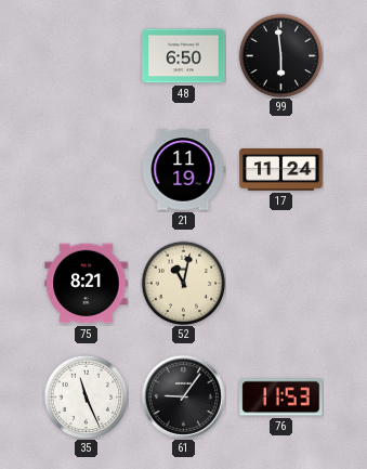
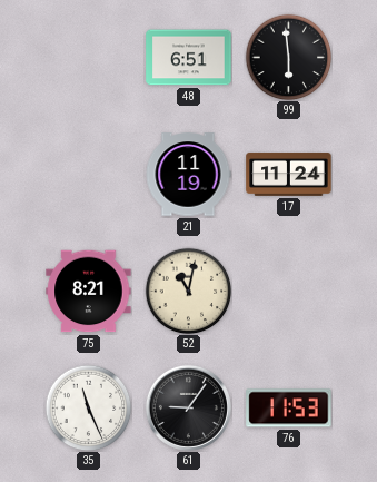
48: 6:50 -> 6:51 (189, 58)
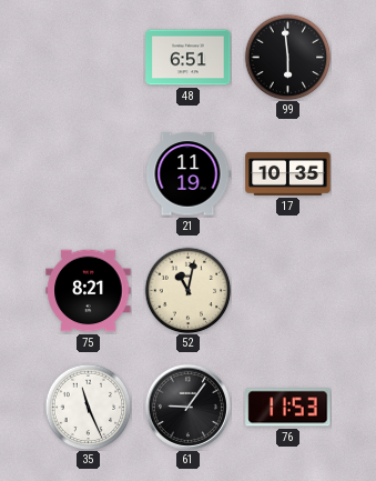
17: 11:24 -> 10:35 (288, 173)
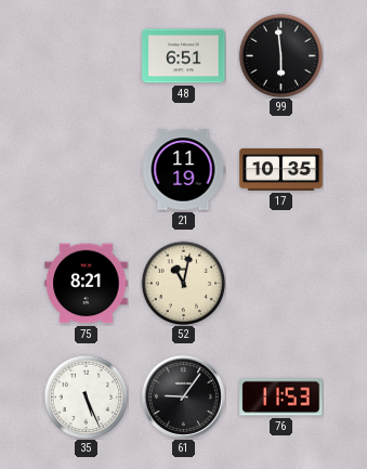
35: 11:26 -> 5:26 (86, 396)
